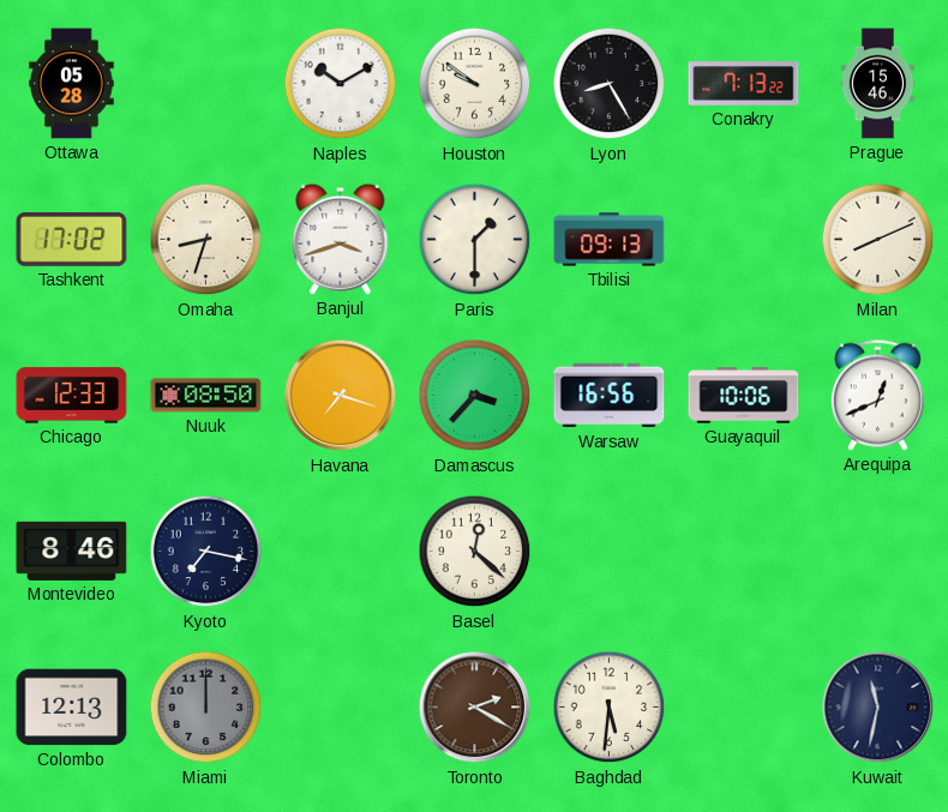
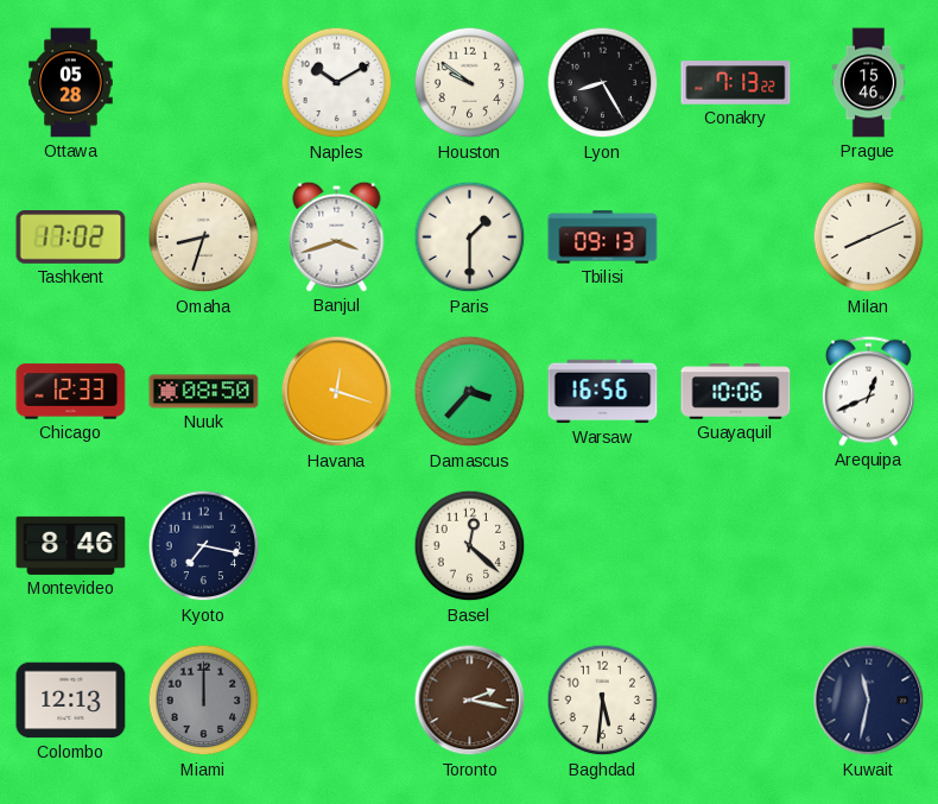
Havana: 7:18 -> 12:18 (337, 392)
Toronto: 2:20 -> 2:17 (470, 701)
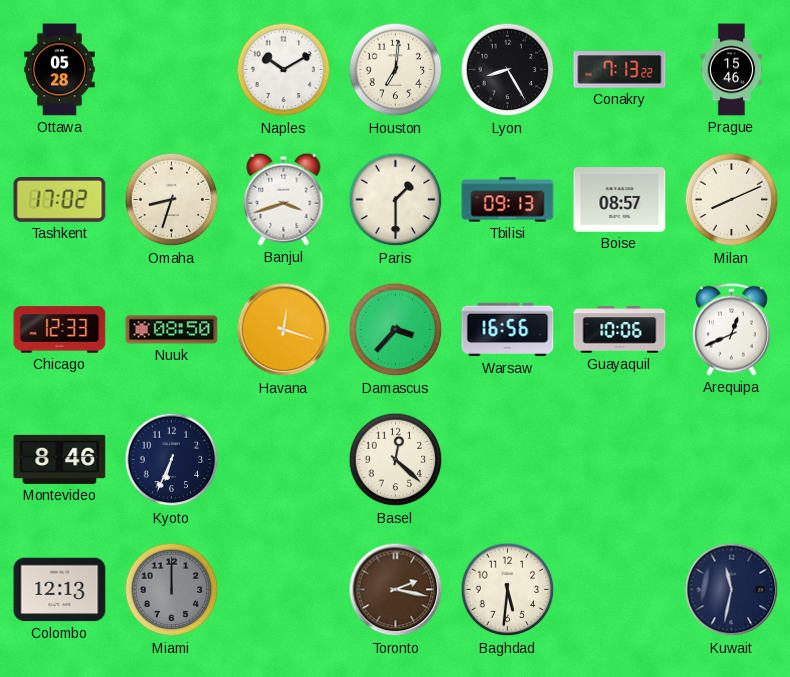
Houston: 9:51 -> 7:01 (396, 70)
Boise: none -> 08:57 (620, 200)
Kyoto: 7:17 -> 6:34 (172, 460)
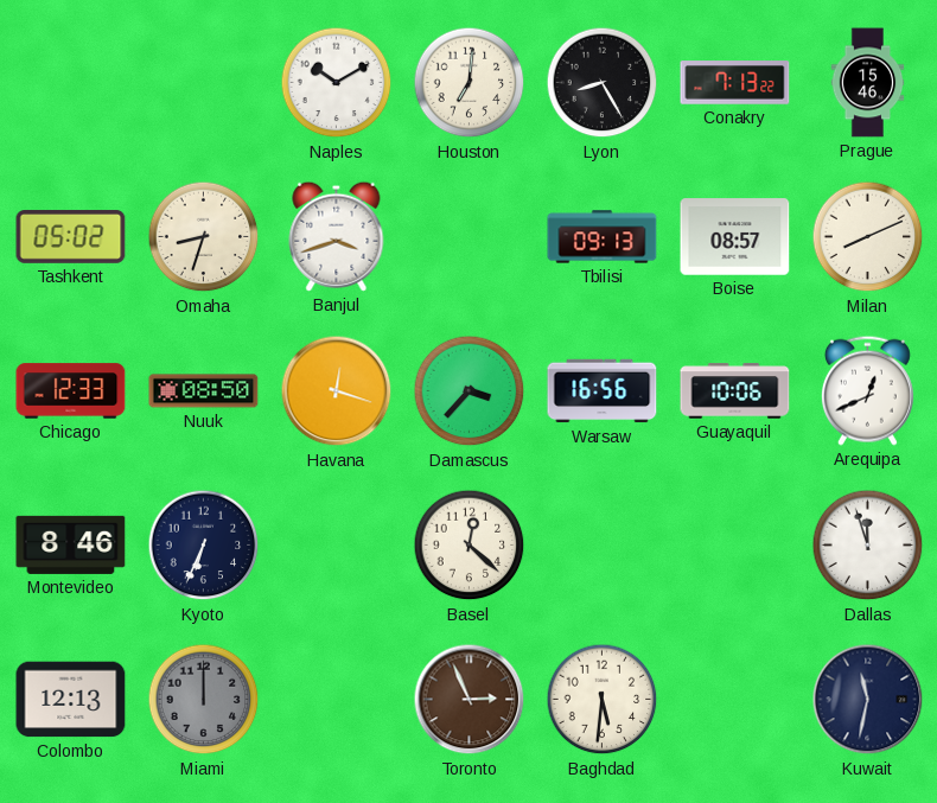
Ottawa: 05:28 -> none (60, 70)
Tashkent: 17:02 -> 05:02 (71, 237)
Paris: 1:30 -> none (396, 200)
Dallas: none -> 11:57 (868, 546)
Toronto: 2:17 -> 2:56 (470, 700)
